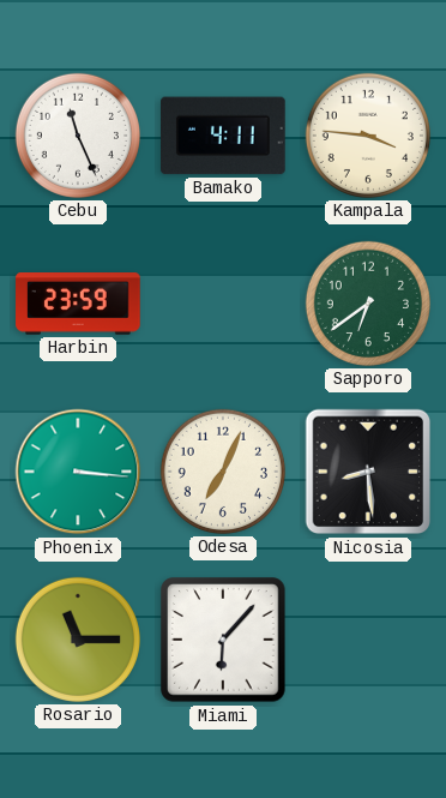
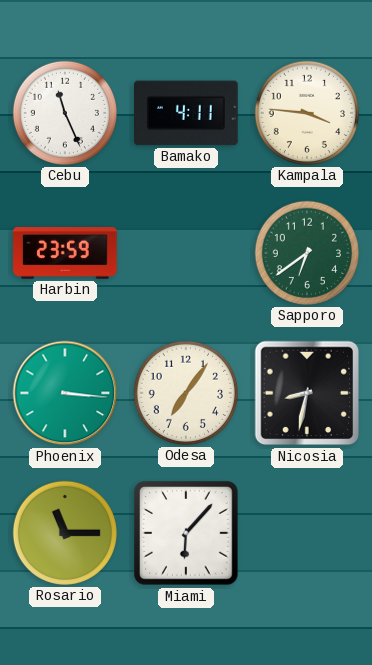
Odesa: 7:04 -> 7:06 (186, 393)
Nicosia: 8:29 -> 8:32 (307, 393)
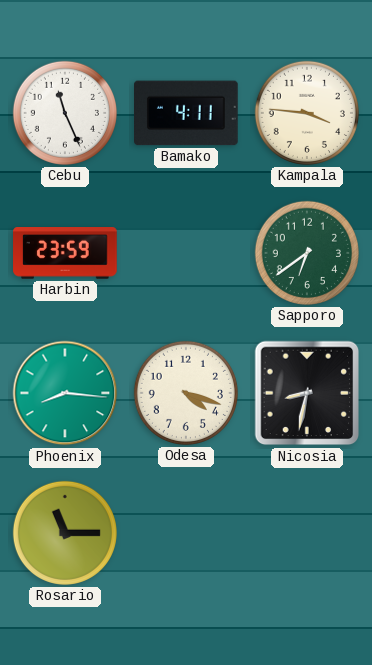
Phoenix: 3:16 -> 8:16 (65, 393)
Odesa: 7:06 -> 4:18 (186, 393)
Miami: 6:07 -> none (186, 533)
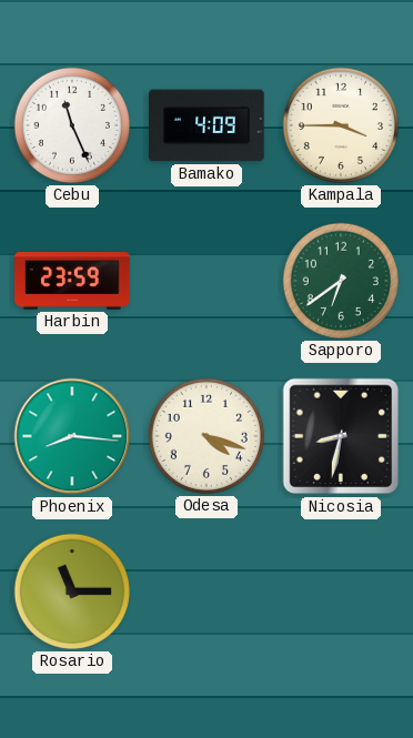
Bamako: 4:11 -> 4:09 (208, 125)
Kampala: 3:46 -> 3:45 (341, 125)
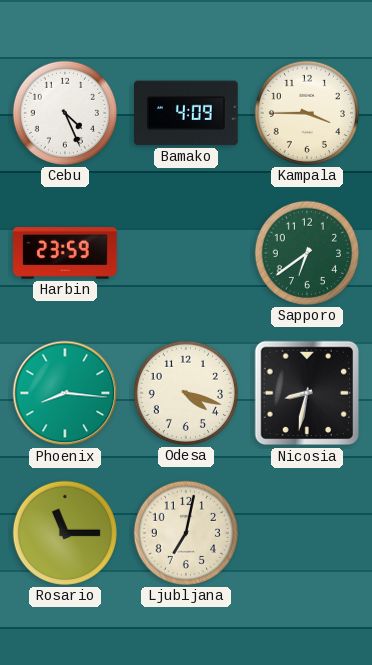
Cebu: 11:26 -> 4:26 (65, 113)
Ljubljana: none -> 7:02 (186, 533)
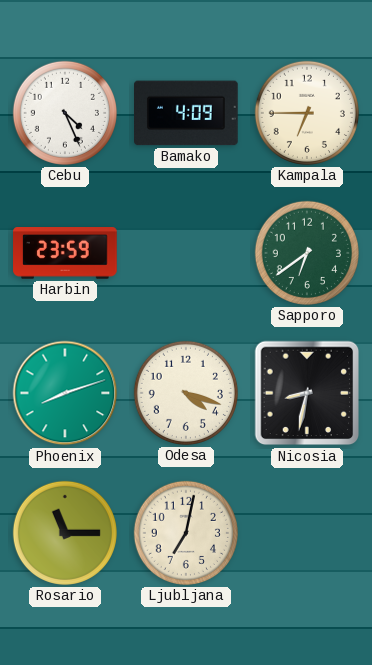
Kampala: 3:45 -> 6:45 (307, 113)
Phoenix: 8:16 -> 8:12 (65, 393)
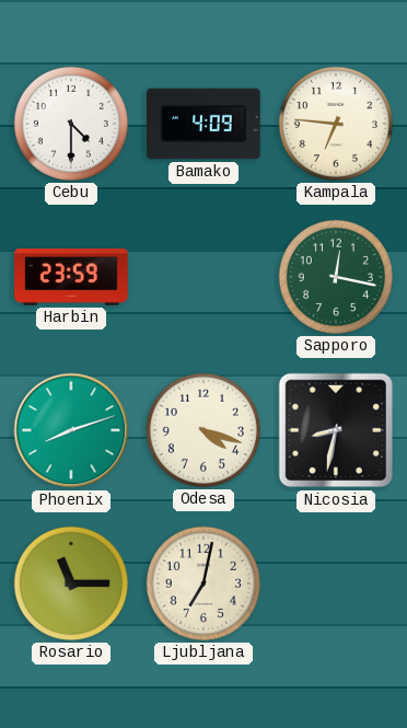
Cebu: 4:26 -> 4:30 (71, 124)
Kampala: 6:45 -> 6:46 (336, 124)
Sapporo: 6:39 -> 12:17 (336, 277)
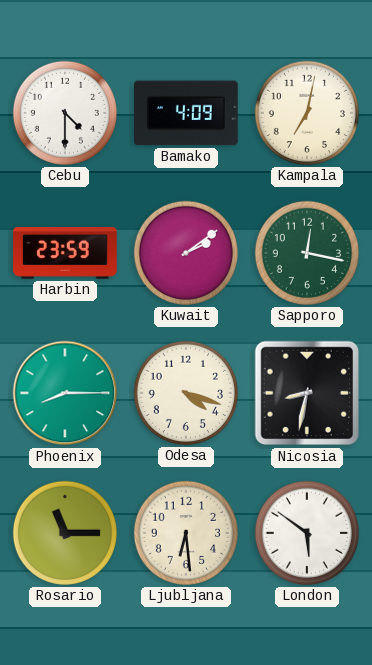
Kampala: 6:46 -> 7:02 (307, 113)
Kuwait: none -> 2:09 (186, 253)
Phoenix: 8:12 -> 8:15 (65, 393)
Ljubljana: 7:02 -> 6:29 (186, 533)
London: none -> 5:51 (307, 533)
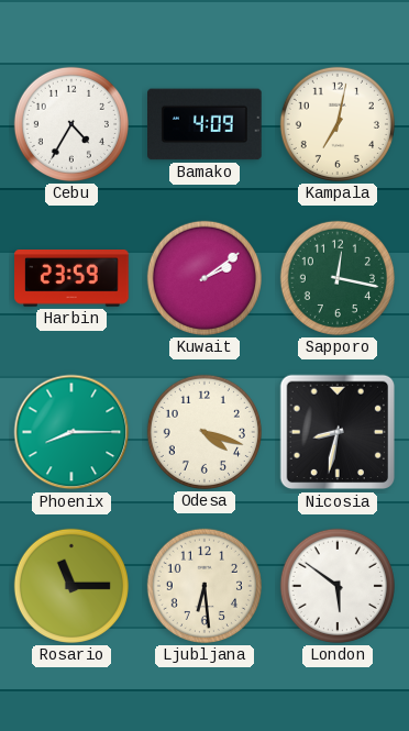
Cebu: 4:30 -> 4:35 (71, 124)
